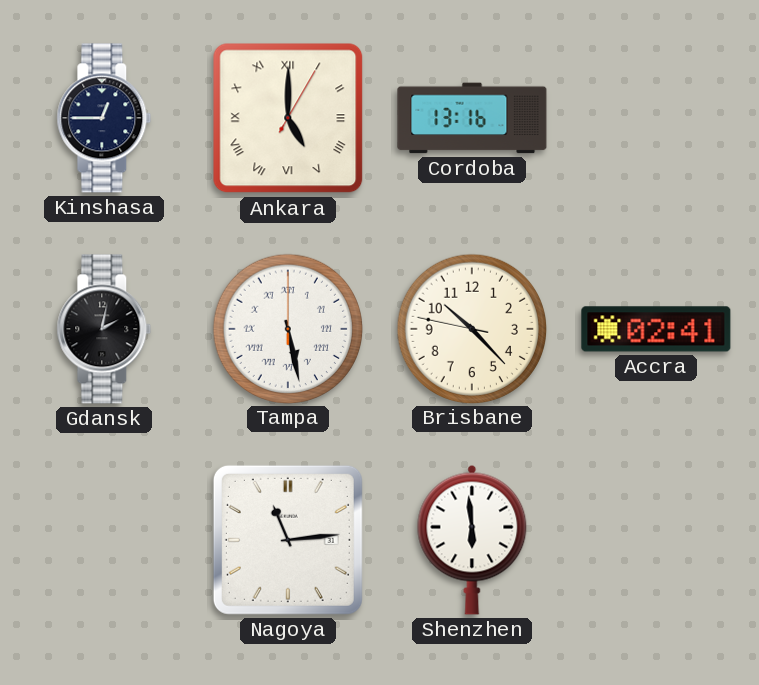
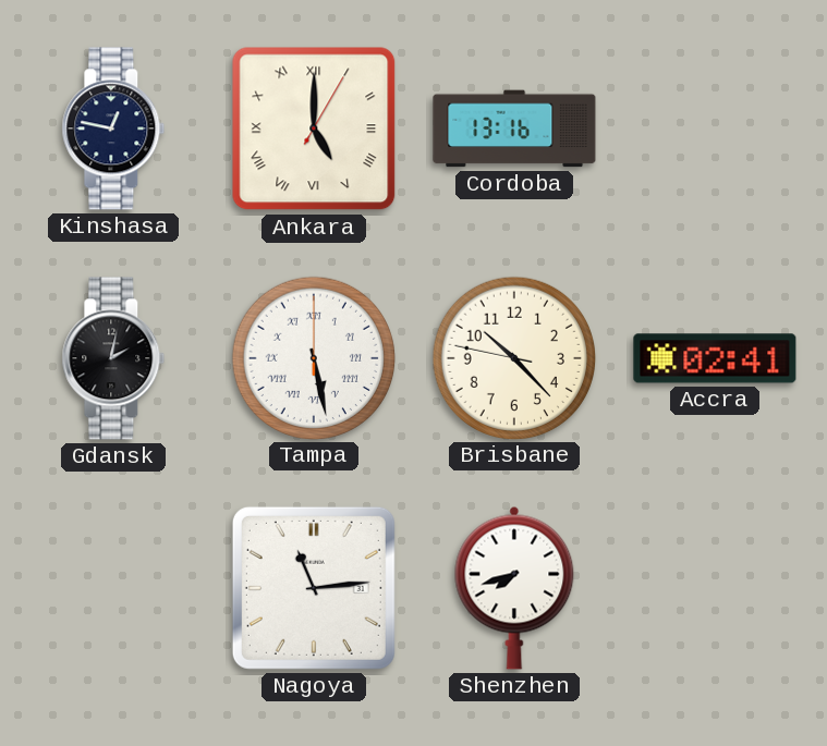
Kinshasa: 12:45 -> 12:47 (113, 129)
Shenzhen: 5:59 -> 7:42 (514, 588)
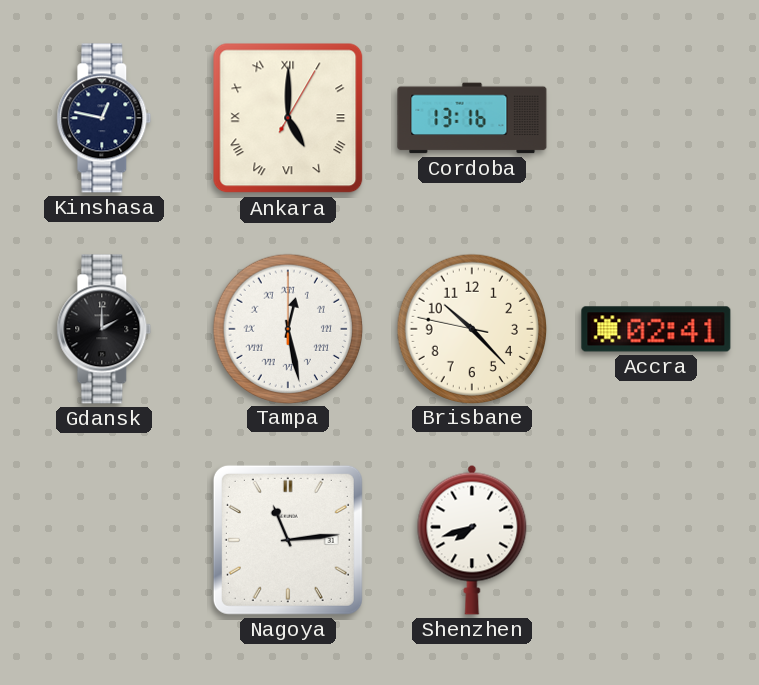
Gdansk: 2:02 -> 2:00 (104, 329)
Tampa: 5:28 -> 12:28 (287, 328)
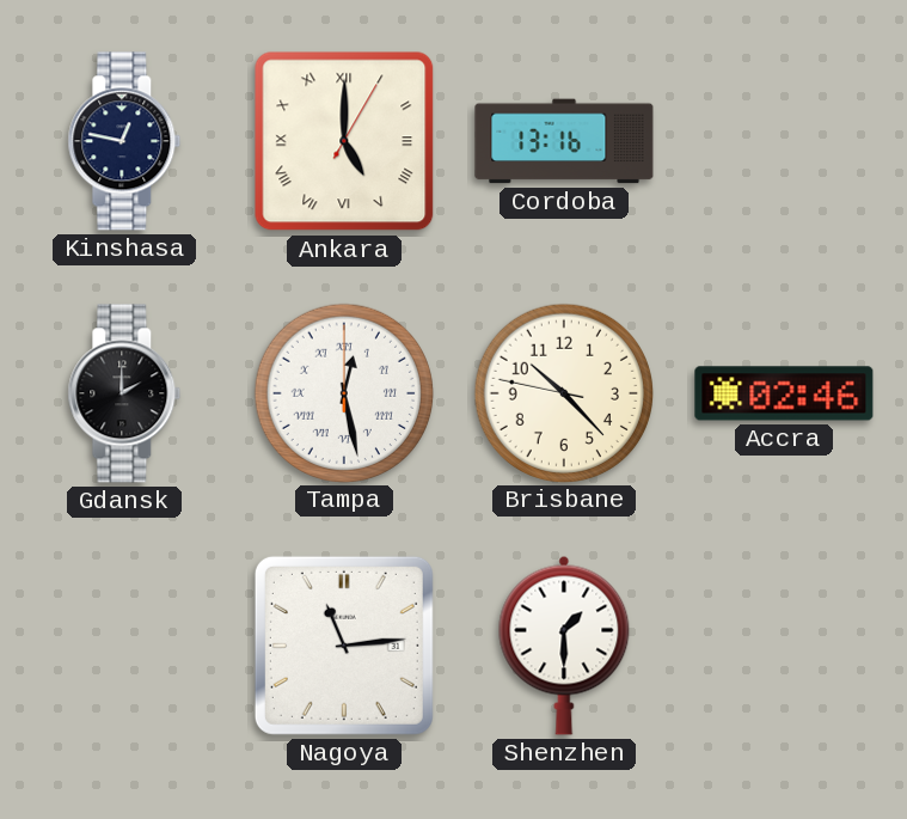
Accra: 02:41 -> 02:46 (784, 393)
Shenzhen: 7:42 -> 1:30 (564, 646)
